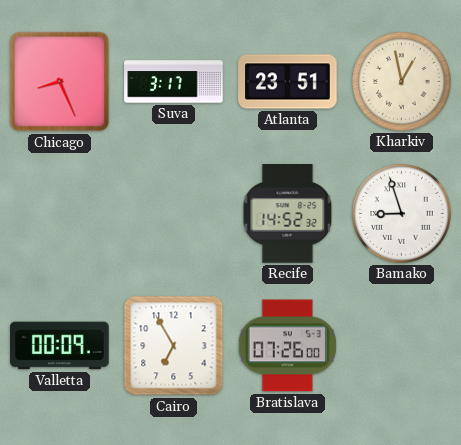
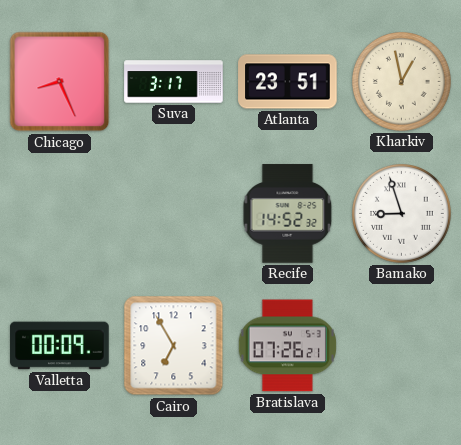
Bratislava: 07:26:00 -> 07:26:21 (287, 346)
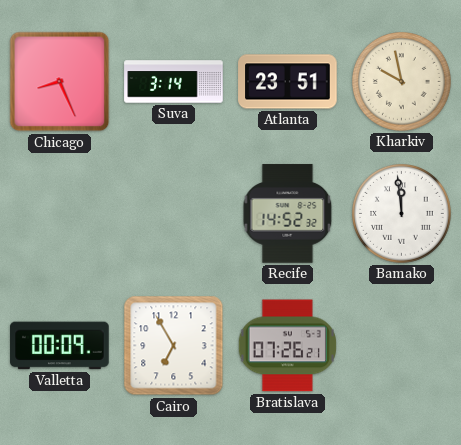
Suva: 3:17 -> 3:14 (174, 82)
Kharkiv: 12:58 -> 9:58 (402, 82)
Bamako: 8:57 -> 11:59 (402, 214)
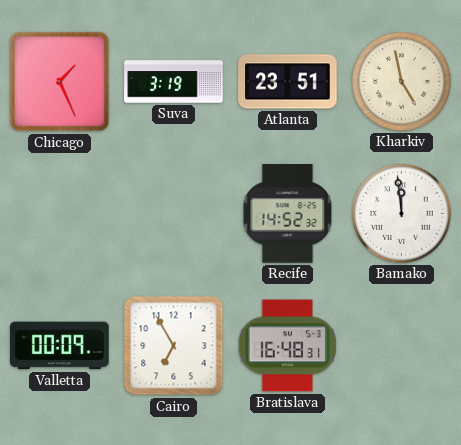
Chicago: 8:26 -> 1:26 (60, 82)
Suva: 3:14 -> 3:19 (174, 82)
Kharkiv: 9:58 -> 4:58 (402, 82)
Bratislava: 07:26 -> 16:48 (287, 346)
